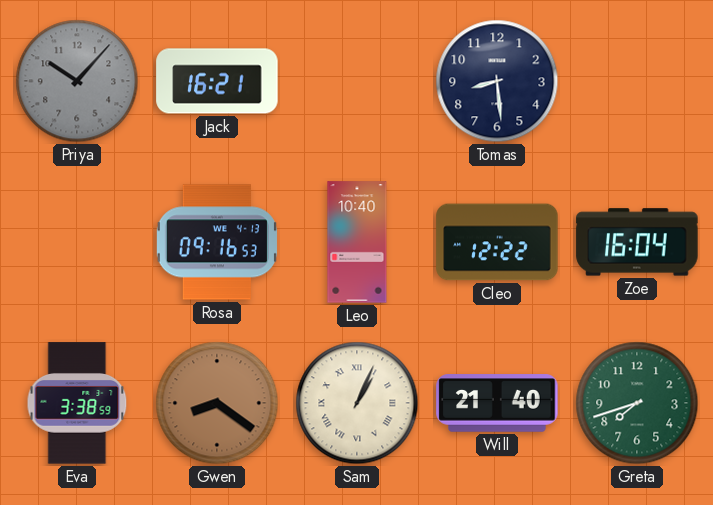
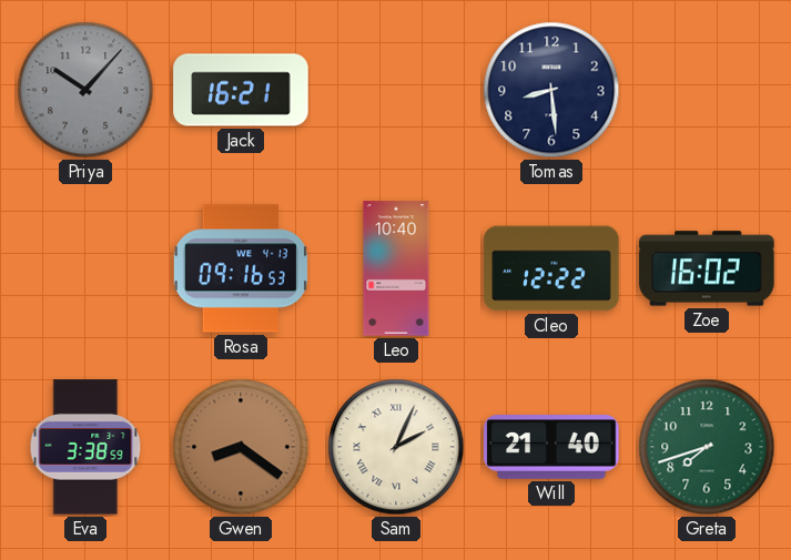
Zoe: 16:04 -> 16:02 (707, 268)
Sam: 1:04 -> 2:04 (396, 447)
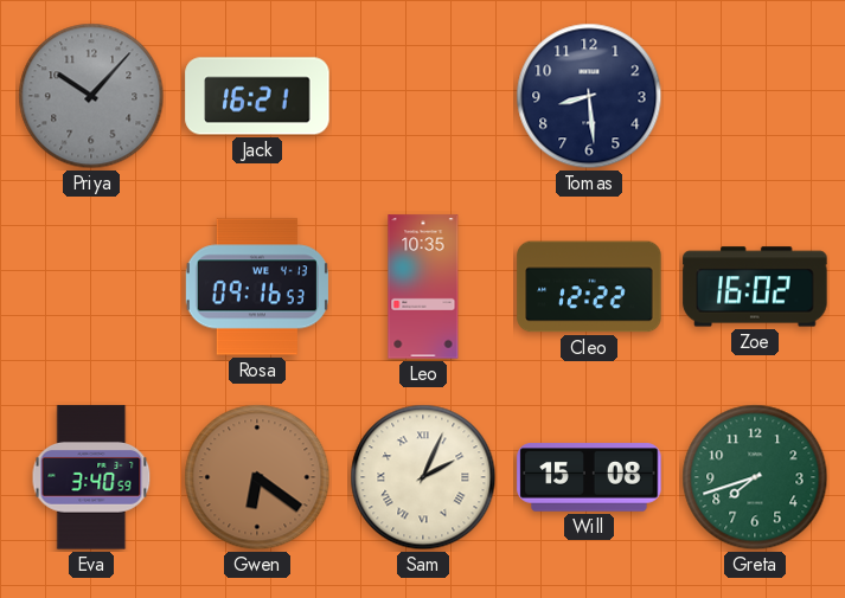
Leo: 10:40 -> 10:35 (423, 287)
Eva: 3:38 -> 3:40 (91, 477)
Gwen: 8:21 -> 6:21 (257, 477)
Will: 21:40 -> 15:08 (589, 477)
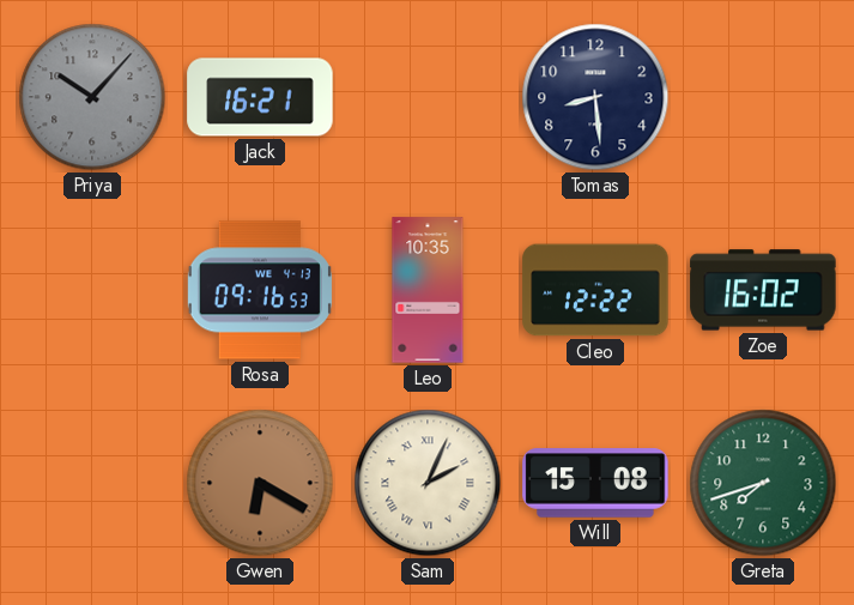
Eva: 3:40 -> none (91, 477)
Gwen: 6:21 -> 6:20 (260, 483)
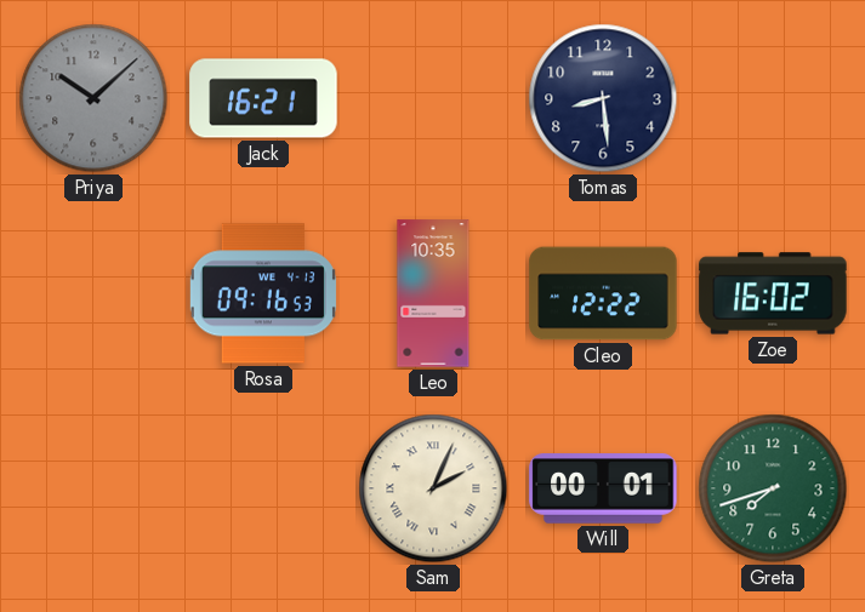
Priya: 10:07 -> 10:08 (93, 98)
Gwen: 6:20 -> none (260, 483)
Will: 15:08 -> 00:01 (603, 488)
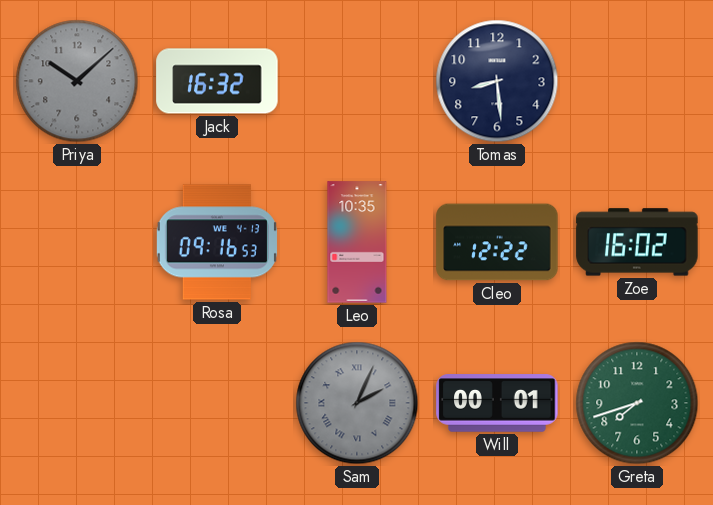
Jack: 16:21 -> 16:32 (217, 81)
Sam dial: cream -> grey (357, 403)
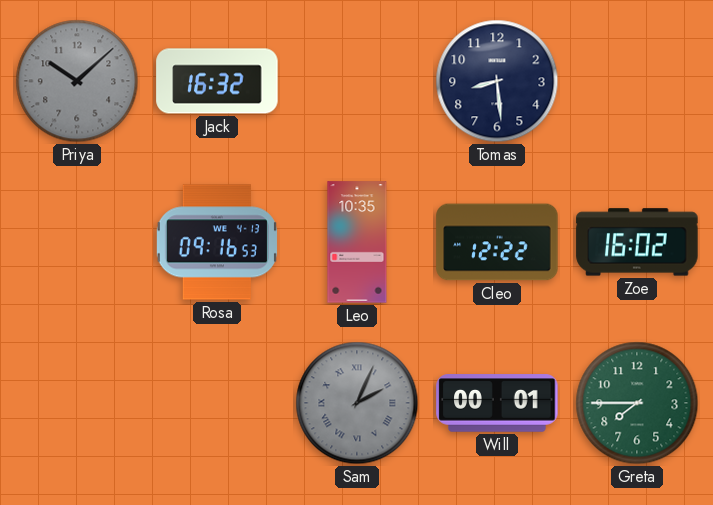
Greta: 7:42 -> 7:45 (637, 403)
